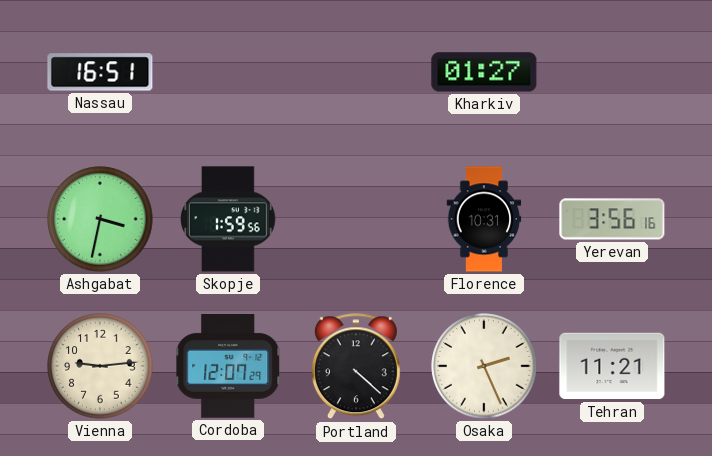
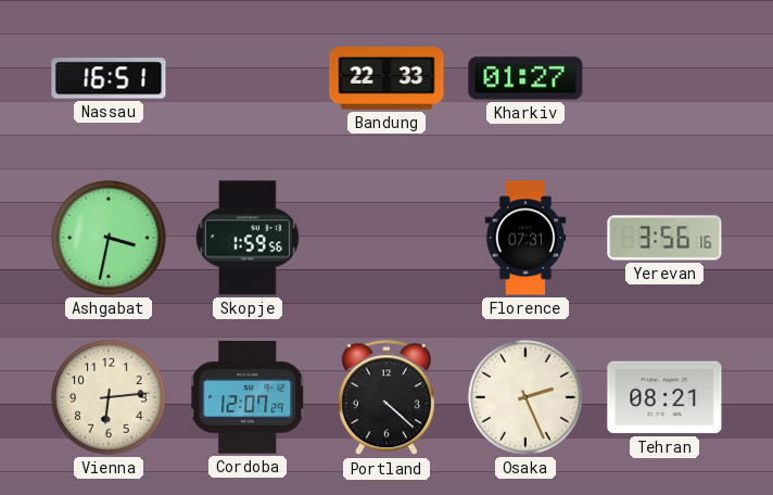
Bandung: none -> 22:33 (386, 79)
Florence: 10:31 -> 07:31 (525, 238)
Vienna: 9:14 -> 6:14 (109, 397)
Tehran: 11:21 -> 08:21 (664, 397)
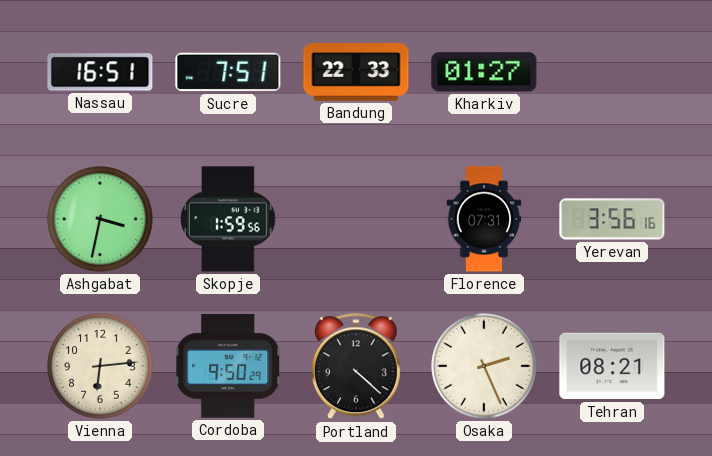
Sucre: none -> 7:51 (228, 72)
Cordoba: 12:07 -> 9:50 (229, 367)
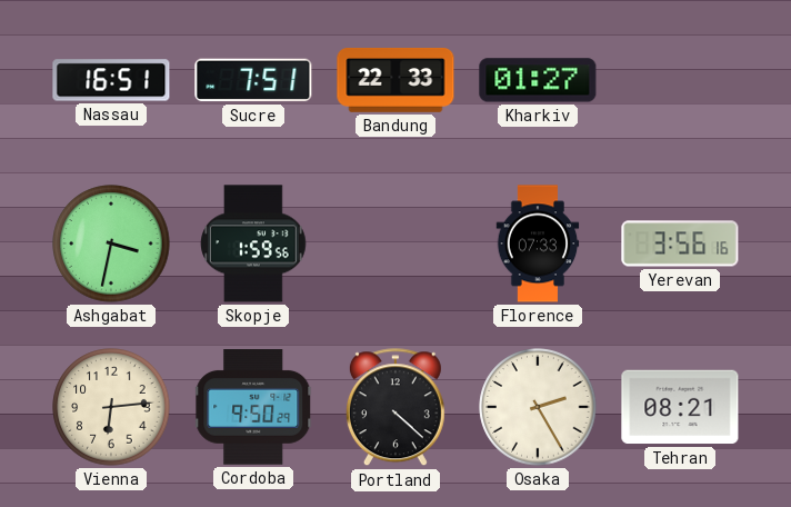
Florence: 07:31 -> 07:33 (538, 243)
Osaka: 2:26 -> 2:25 (538, 407)
